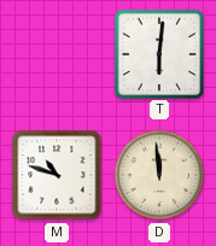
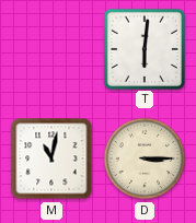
M: 10:48 -> 11:02 (51, 159)
D: 11:59 -> 3:15 (145, 159)
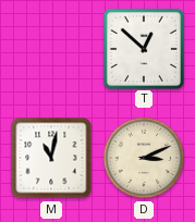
T: 6:01 -> 12:52 (143, 48)
D: 3:15 -> 3:11 (144, 158)
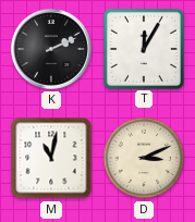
K: none -> 2:11 (51, 49)
T: 12:52 -> 12:05 (143, 48)
